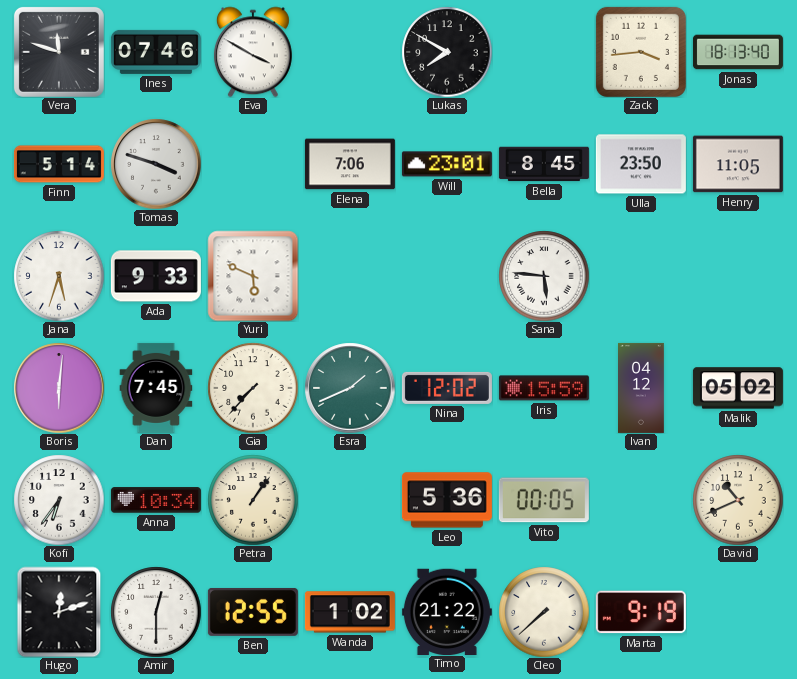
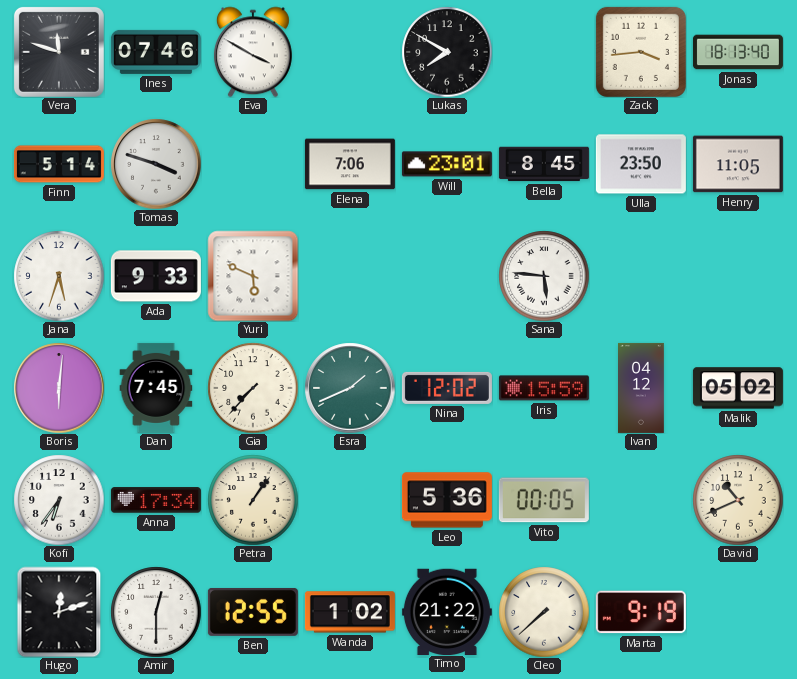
Anna: 10:34 -> 17:34 (156, 500)
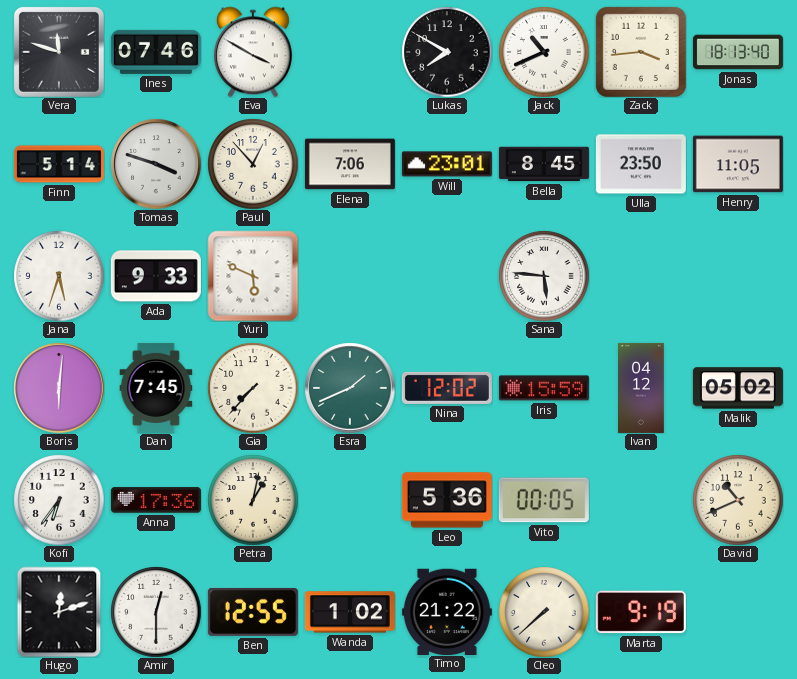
Jack: none -> 10:41 (544, 52)
Paul: none -> 12:53 (253, 164)
Anna: 17:34 -> 17:36 (156, 500)
Petra: 1:06 -> 1:02 (253, 500)
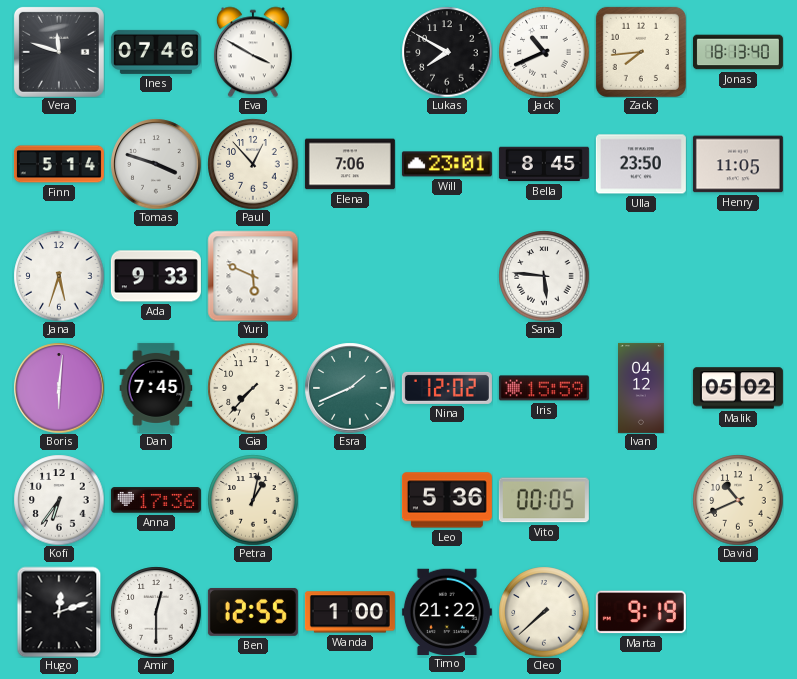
Zack: 3:44 -> 7:44 (641, 52)
Wanda: 1:02 -> 1:00 (350, 612)
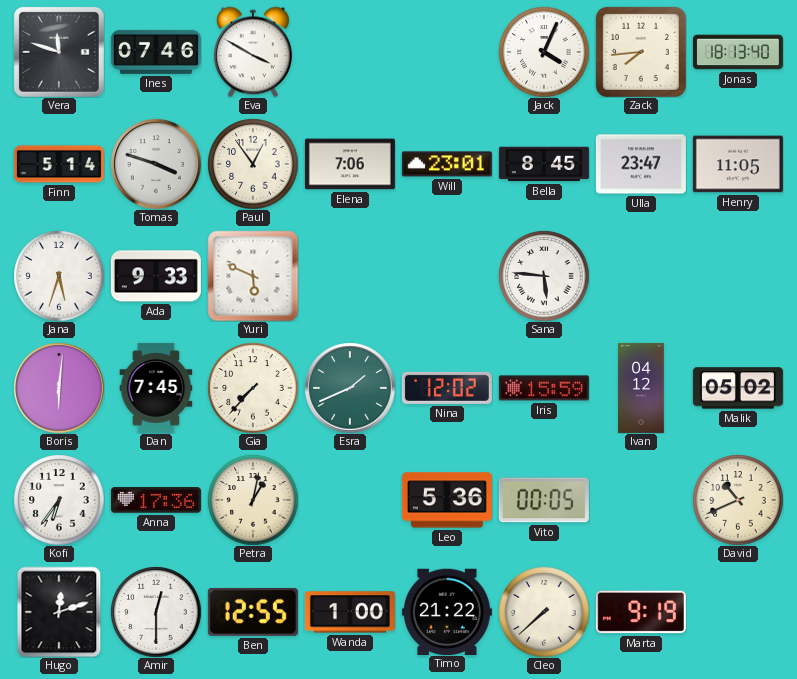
Lukas: 7:50 -> none (447, 52)
Jack: 10:41 -> 4:04 (544, 52)
Paul: 12:53 -> 12:54 (253, 164)
Ulla: 23:50 -> 23:47 (641, 164)
